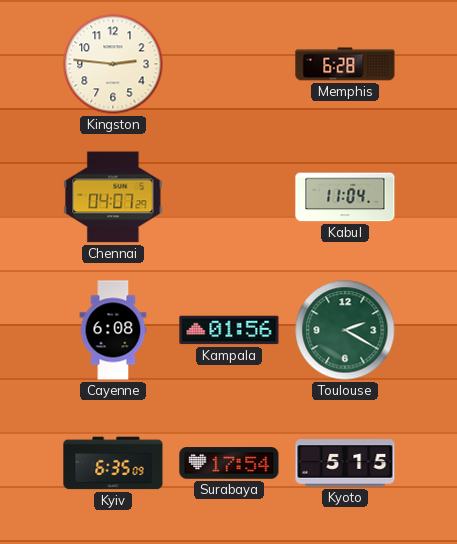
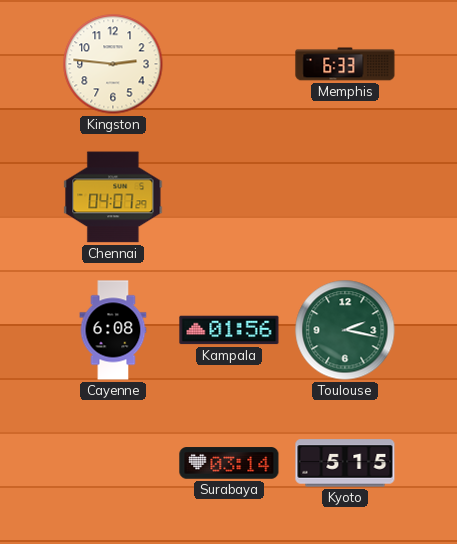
Memphis: 6:28 -> 6:33 (345, 64)
Kabul: 11:04 -> none (345, 197)
Toulouse: 2:20 -> 2:17 (345, 330)
Kyiv: 6:35 -> none (113, 463)
Surabaya: 17:54 -> 03:14 (229, 463)
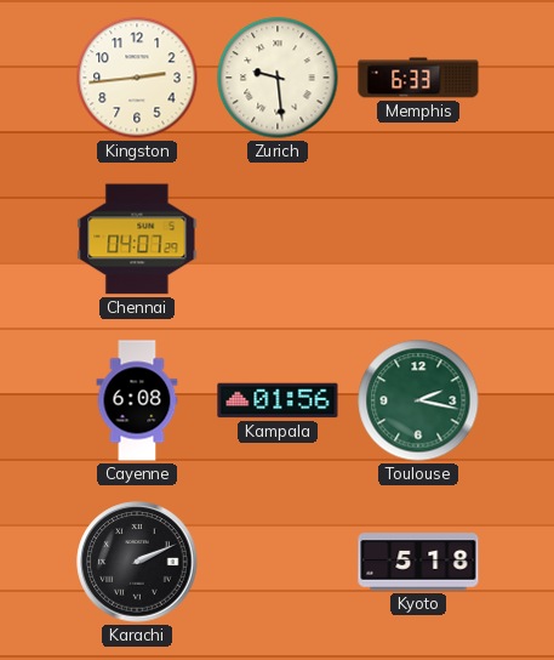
Kingston: 2:46 -> 2:44 (137, 78)
Zurich: none -> 9:29 (278, 78)
Karachi: none -> 2:11 (137, 562)
Surabaya: 03:14 -> none (229, 463)
Kyoto: 5:15 -> 5:18 (418, 562)
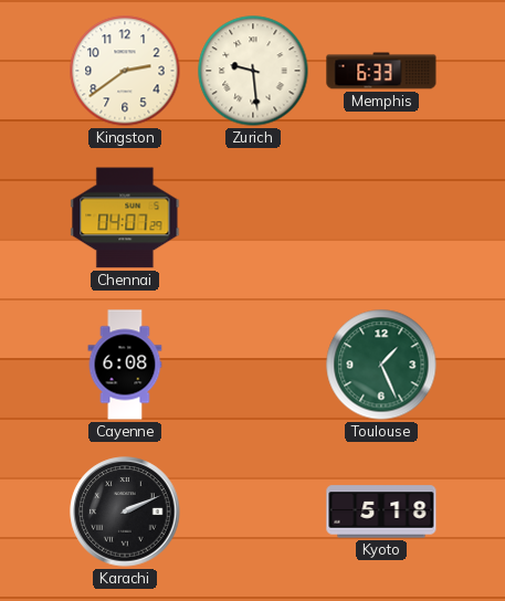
Kingston: 2:44 -> 2:39 (125, 71)
Kampala: 01:56 -> none (278, 400)
Toulouse: 2:17 -> 1:26 (381, 365)
